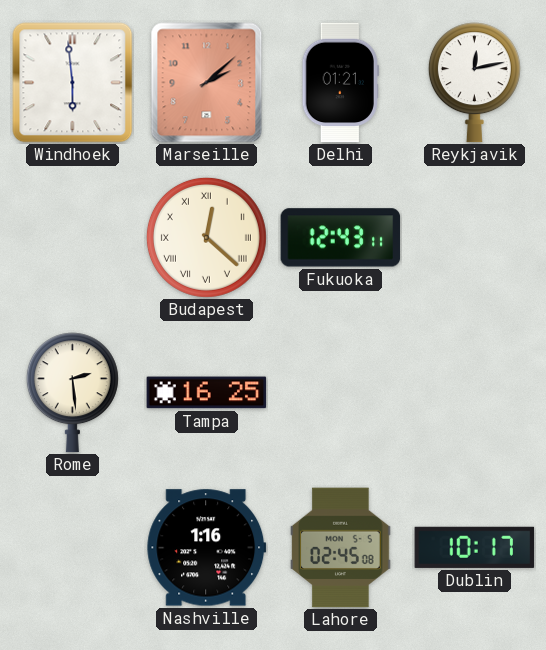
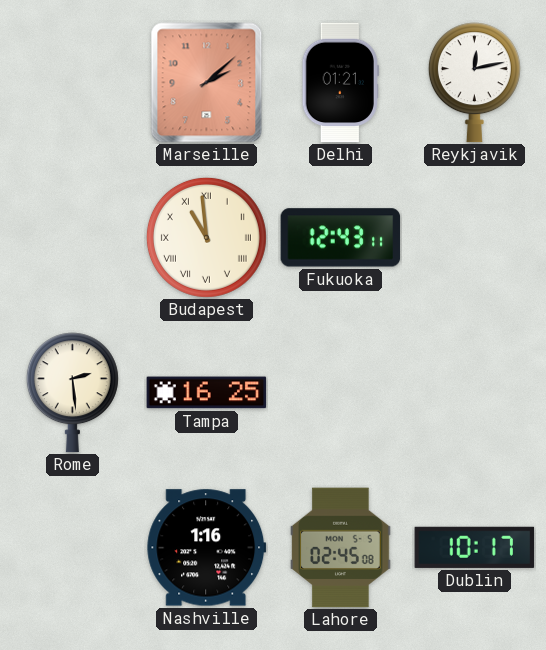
Windhoek: 5:59 -> none (73, 83)
Budapest: 12:22 -> 10:59 (206, 237)
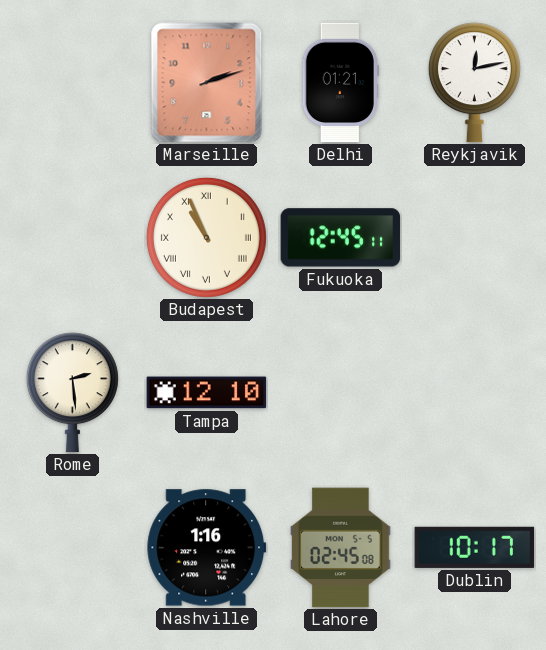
Marseille: 2:08 -> 2:12 (207, 83)
Budapest: 10:59 -> 10:56 (206, 237)
Fukuoka: 12:43 -> 12:45 (341, 238)
Tampa: 16:25 -> 12:10 (207, 393)
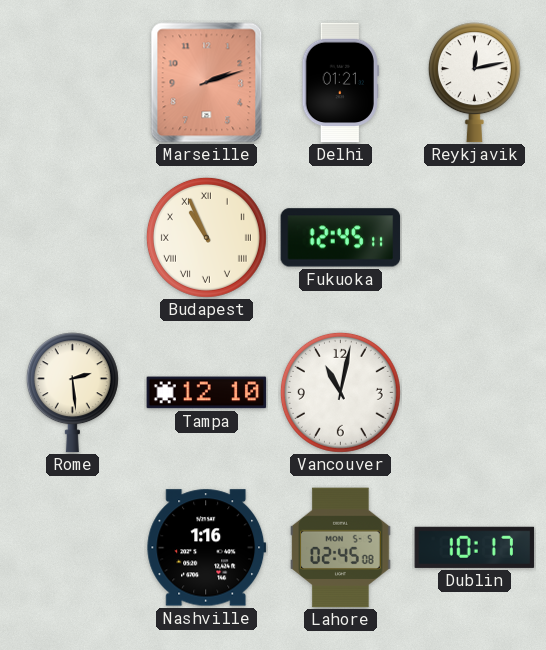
Vancouver: none -> 11:02 (340, 392)
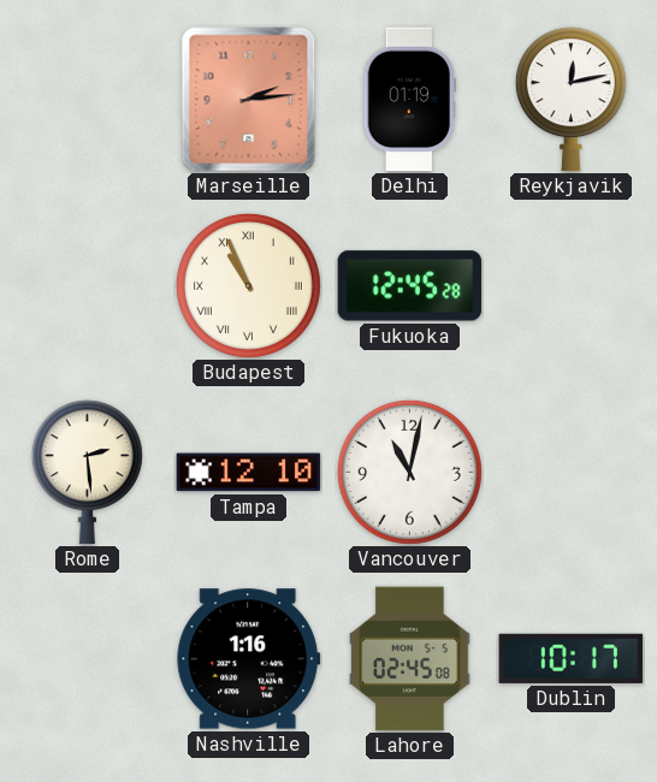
Marseille: 2:12 -> 2:14 (249, 100)
Delhi: 01:21 -> 01:19 (409, 100)
Fukuoka: 12:45:11 -> 12:45:28 (410, 286)
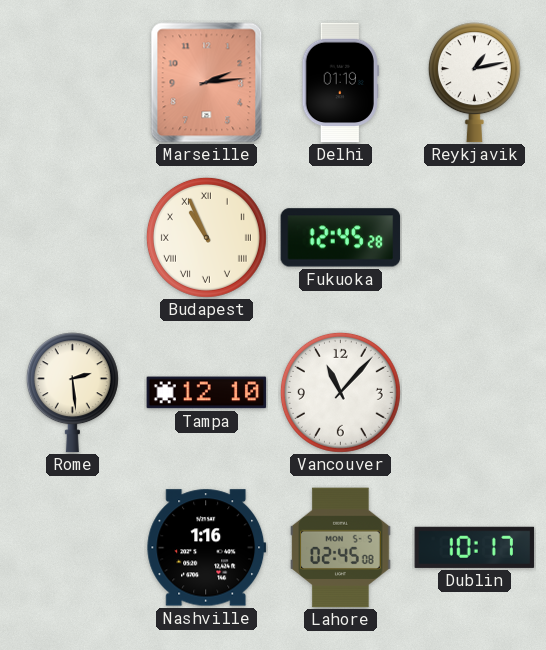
Reykjavik: 12:13 -> 1:13 (474, 83)
Vancouver: 11:02 -> 11:07 (340, 392)
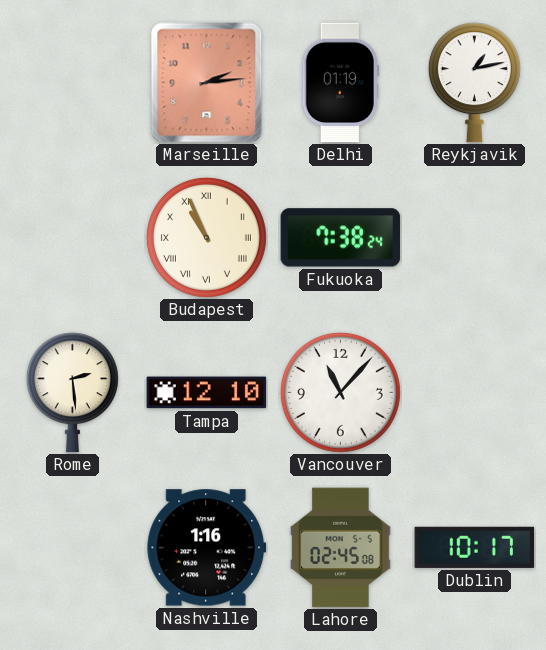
Fukuoka: 12:45 -> 7:38 (341, 238)
